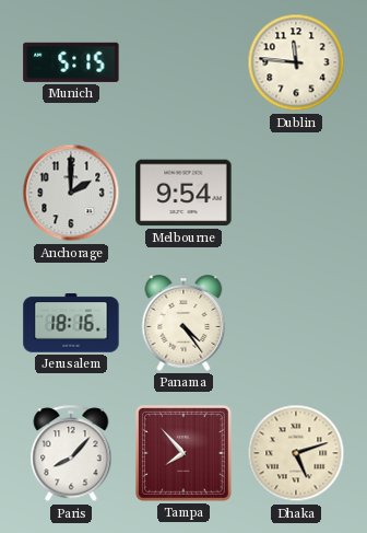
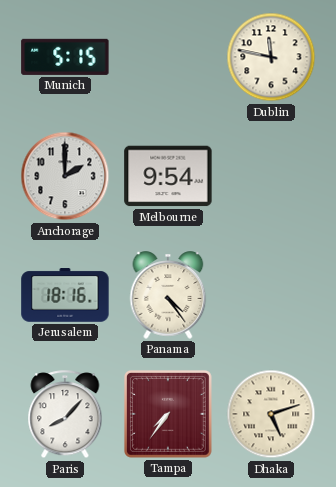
Dublin: 11:46 -> 11:47 (271, 57)
Tampa: 7:53 -> 7:36 (168, 414)
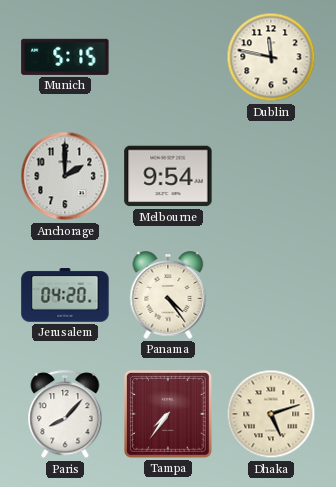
Jerusalem: 18:16 -> 04:20 (65, 295)
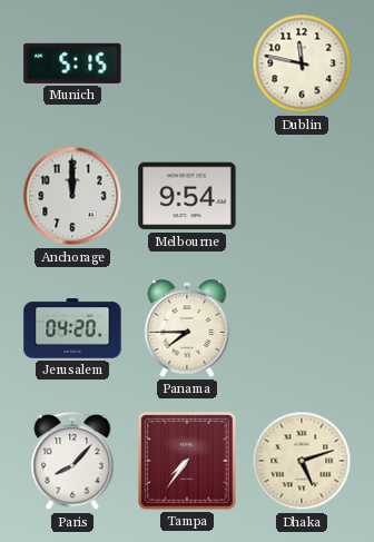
Anchorage: 2:00 -> 12:00 (72, 196)
Panama: 4:24 -> 7:45 (187, 328)
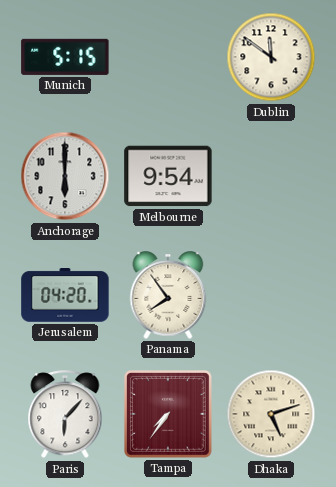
Dublin: 11:47 -> 11:51 (271, 57)
Anchorage: 12:00 -> 6:00 (65, 176)
Panama: 7:45 -> 7:54 (168, 295)
Paris: 8:07 -> 6:07 (65, 415)
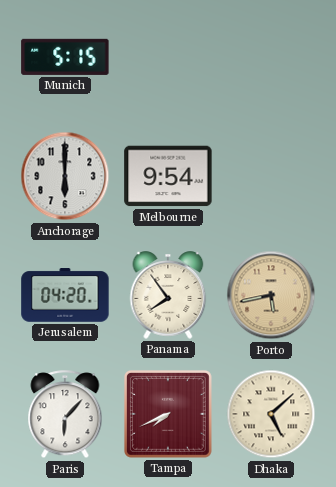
Dublin: 11:51 -> none (271, 57)
Porto: none -> 5:43 (271, 295)
Tampa: 7:36 -> 7:41 (168, 414)
Dhaka: 5:12 -> 5:08 (271, 414)
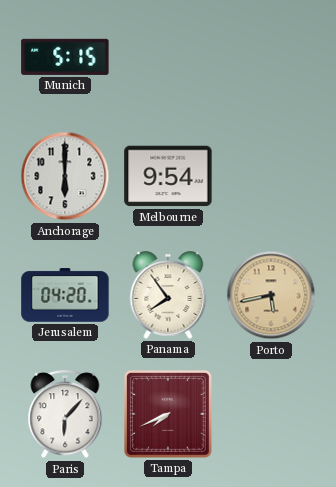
Dhaka: 5:08 -> none (271, 414)
